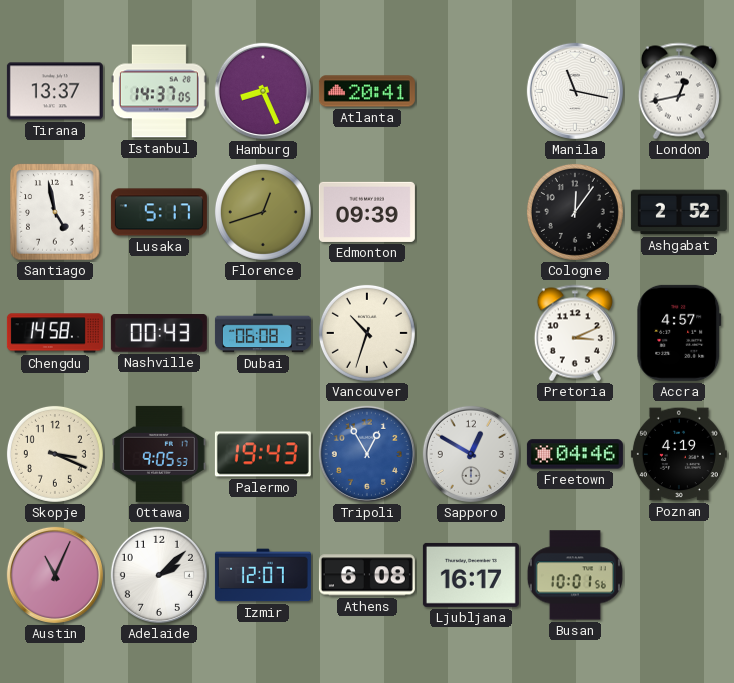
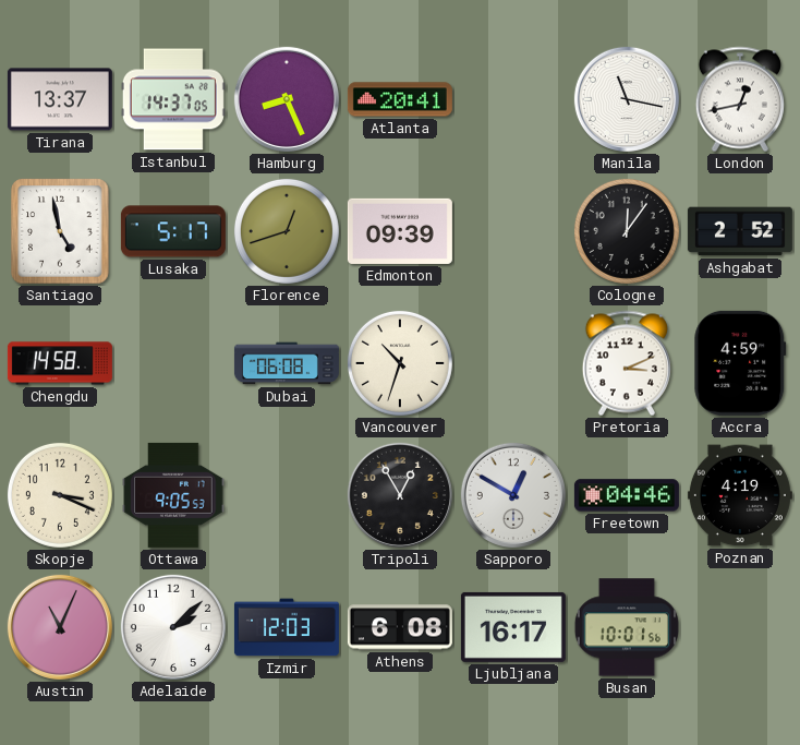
Nashville: 00:43 -> none (159, 334)
Accra: 4:57 -> 4:59 (740, 363)
Palermo: 19:43 -> none (263, 454)
Tripoli dial: blue -> black (400, 495)
Izmir: 12:07 -> 12:03 (287, 627)
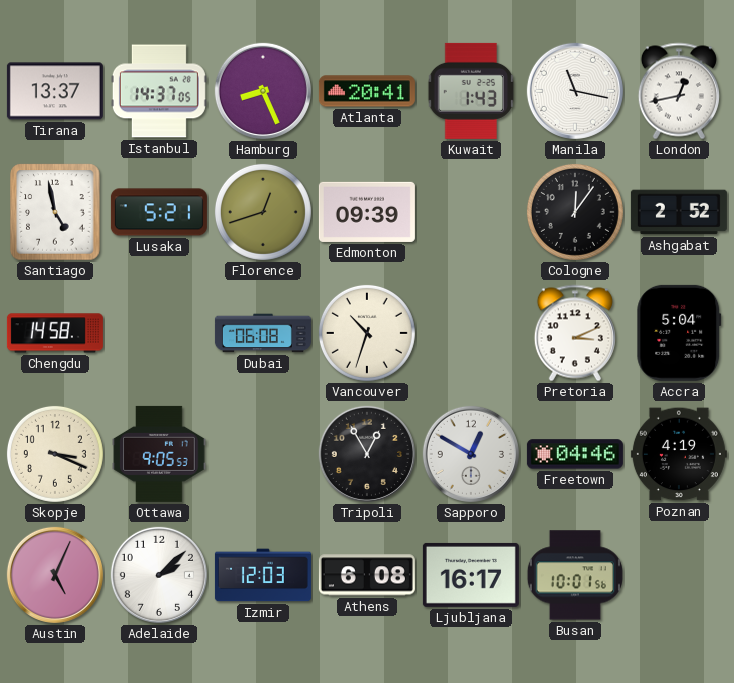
Kuwait: none -> 1:43 (471, 91)
Lusaka: 5:17 -> 5:21 (159, 212)
Accra: 4:59 -> 5:04 (679, 333)
Austin: 11:04 -> 5:04 (55, 575)
